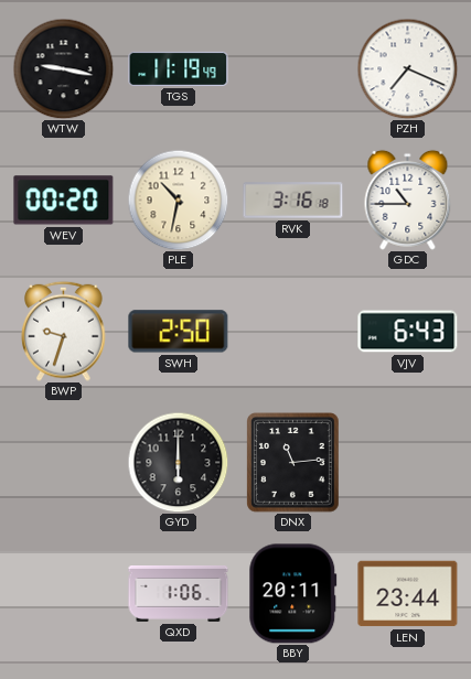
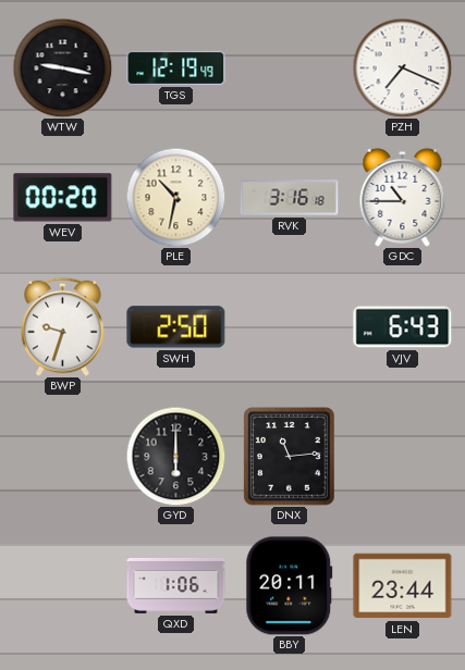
TGS: 11:19 -> 12:19 (176, 67)
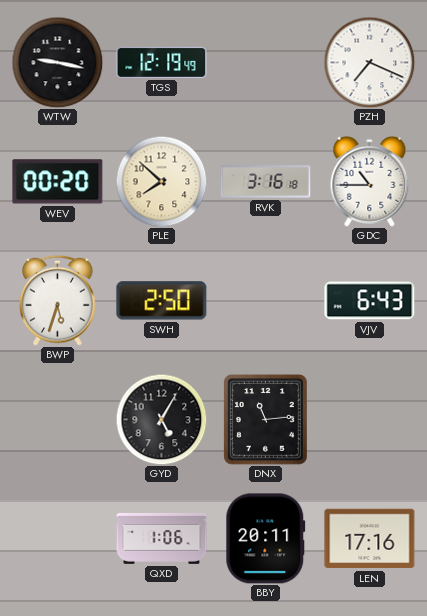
PLE: 10:32 -> 7:52 (161, 181)
BWP: 9:33 -> 5:33 (58, 300)
GYD: 6:00 -> 5:05 (161, 419)
LEN: 23:44 -> 17:16 (370, 539)
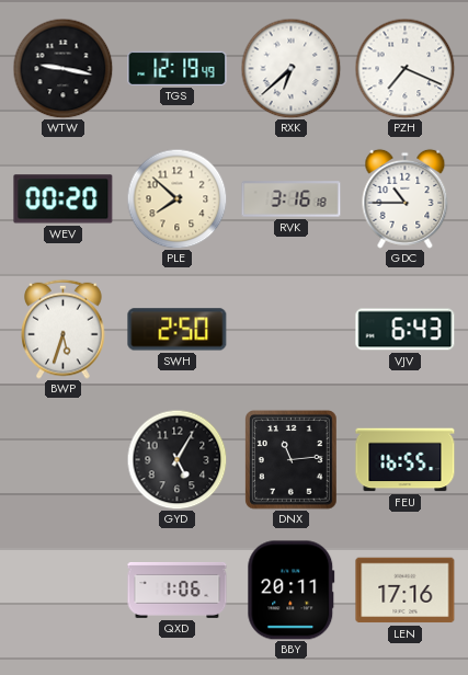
RXK: none -> 6:38 (290, 68)
FEU: none -> 16:55 (406, 460)
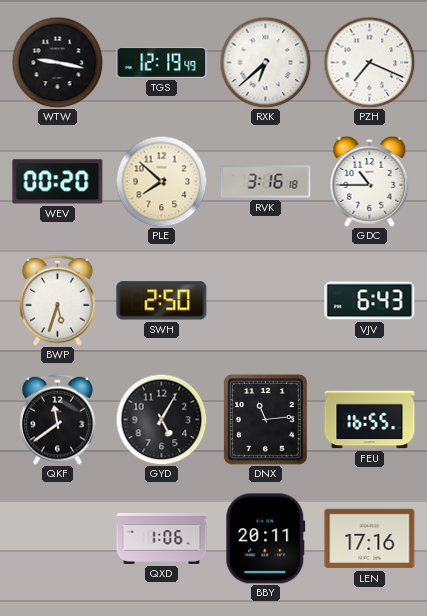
QKF: none -> 11:39 (58, 419)
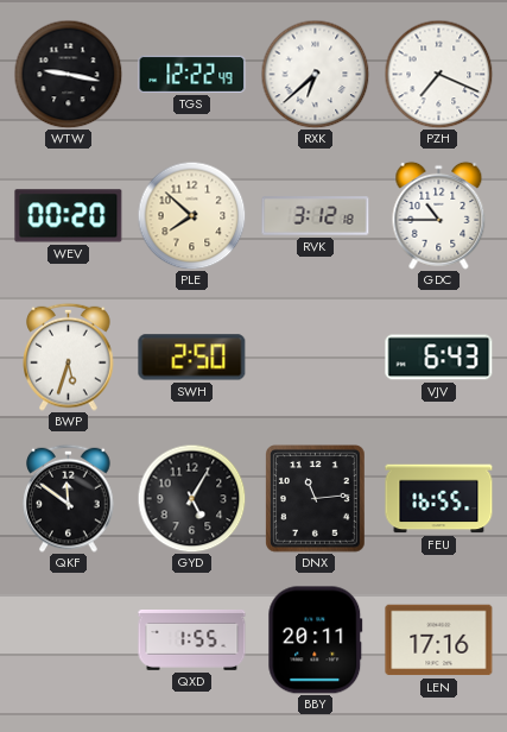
TGS: 12:19 -> 12:22 (192, 74)
RVK: 3:16 -> 3:12 (316, 216)
QKF: 11:39 -> 11:51 (69, 498)
QXD: 1:06 -> 1:55 (192, 640)
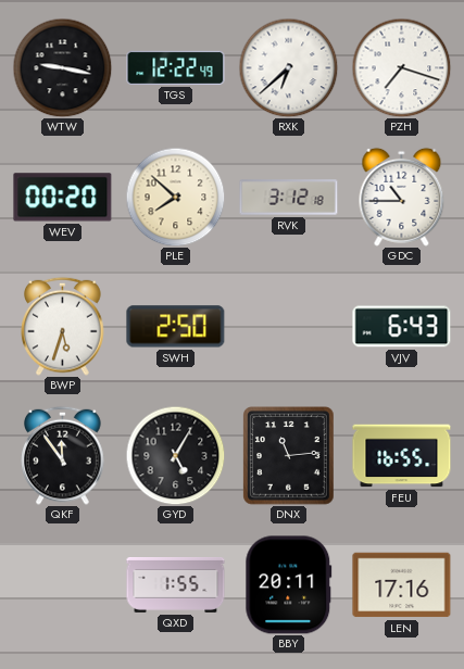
PZH: 7:19 -> 7:18 (401, 67)
QKF: 11:51 -> 11:54 (63, 455)
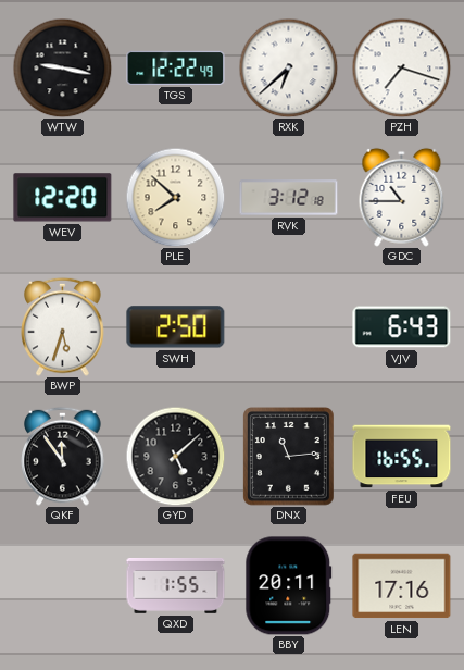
WEV: 00:20 -> 12:20 (63, 198)
GYD: 5:05 -> 5:08 (175, 456)
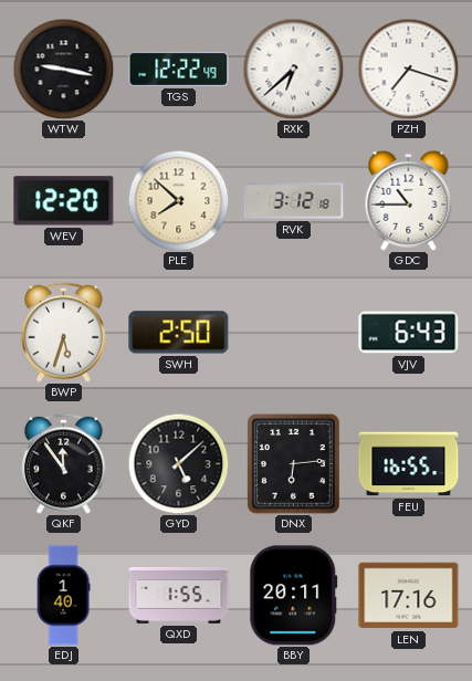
DNX: 11:14 -> 6:14 (294, 464)
EDJ: none -> 1:40 (63, 596)
